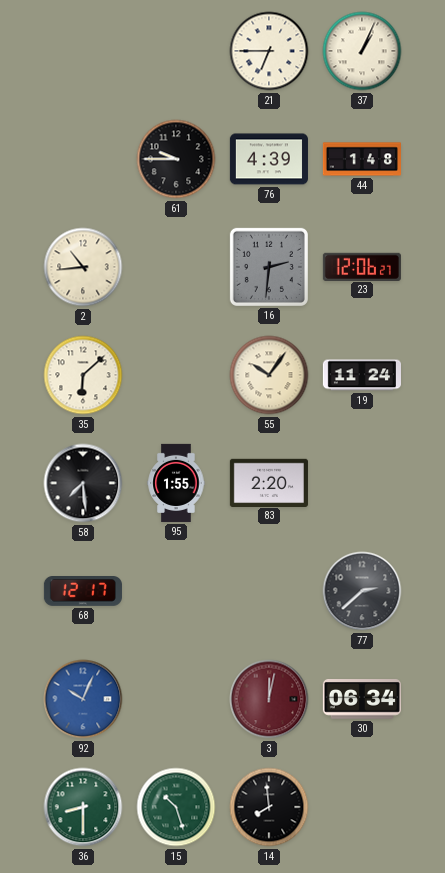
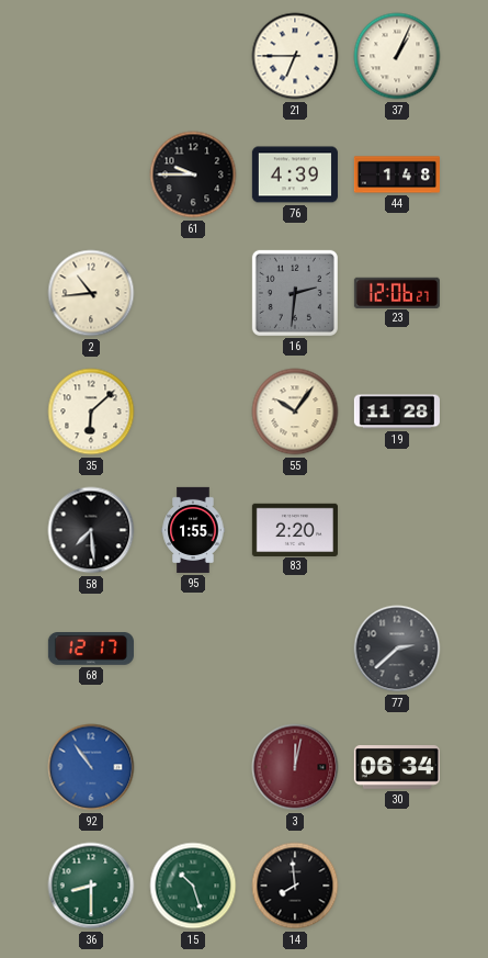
19: 11:24 -> 11:28 (397, 412)
92: 10:04 -> 10:54 (91, 767)
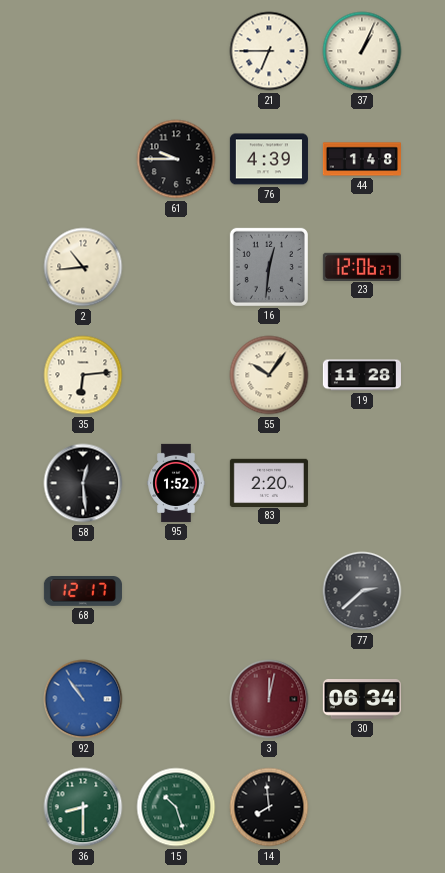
16: 2:31 -> 12:31 (269, 267)
35: 6:08 -> 6:14 (83, 375)
58: 7:29 -> 12:29 (83, 483)
95: 1:55 -> 1:52 (176, 483)
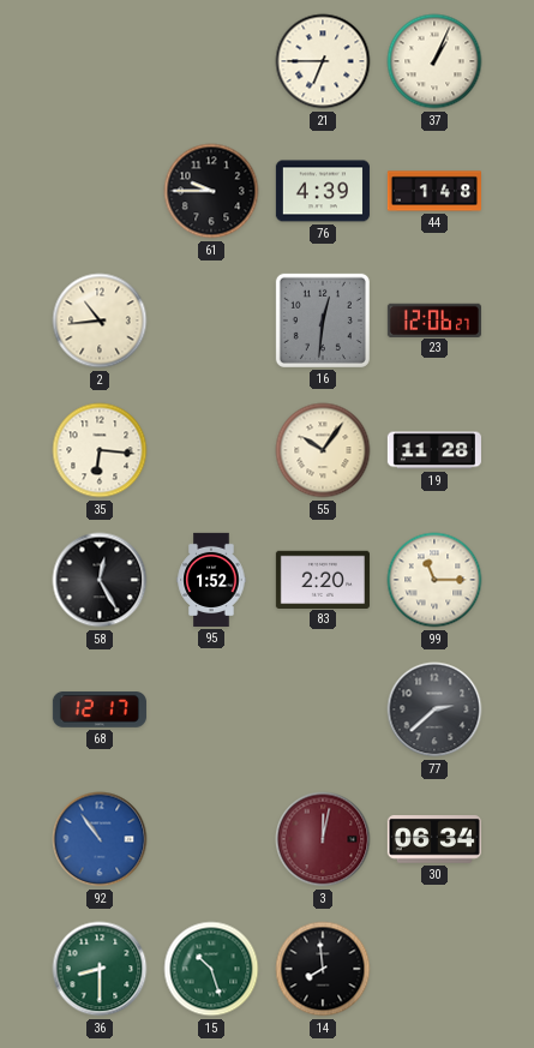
35: 6:14 -> 6:16 (100, 450)
58: 12:29 -> 12:25 (100, 580)
99: none -> 11:15 (434, 580)
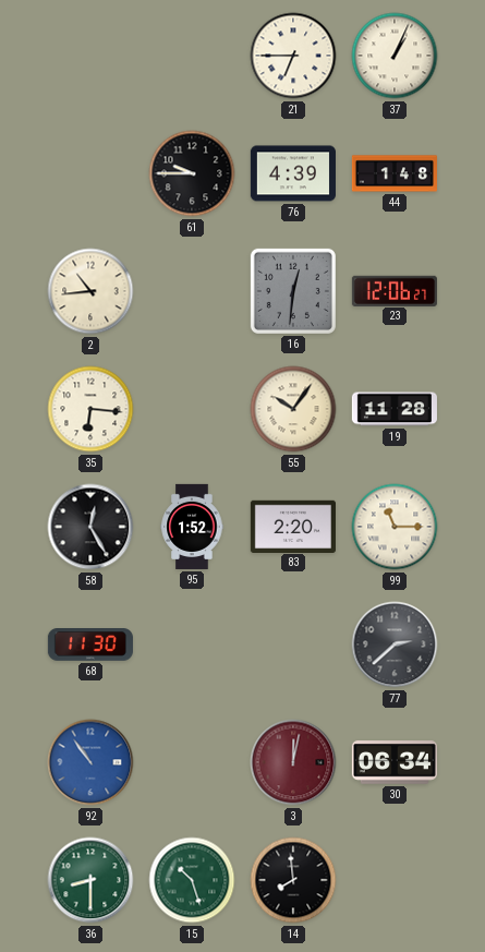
68: 12:17 -> 11:30 (90, 646)
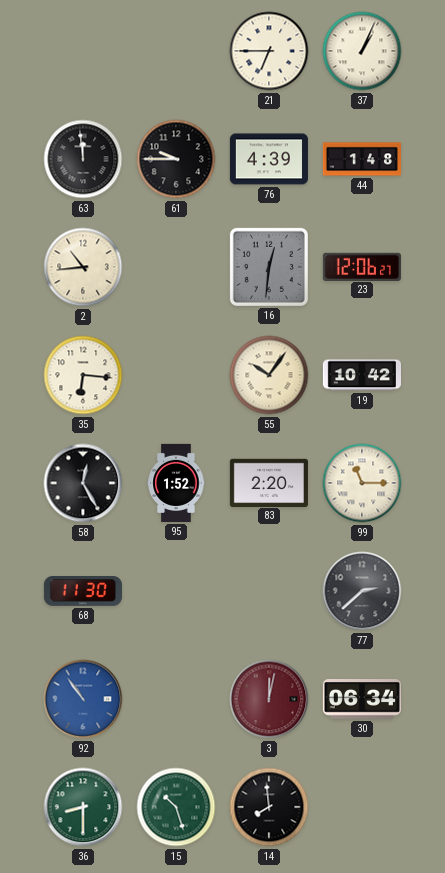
63: none -> 11:59 (83, 159)
19: 11:28 -> 10:42 (362, 375)
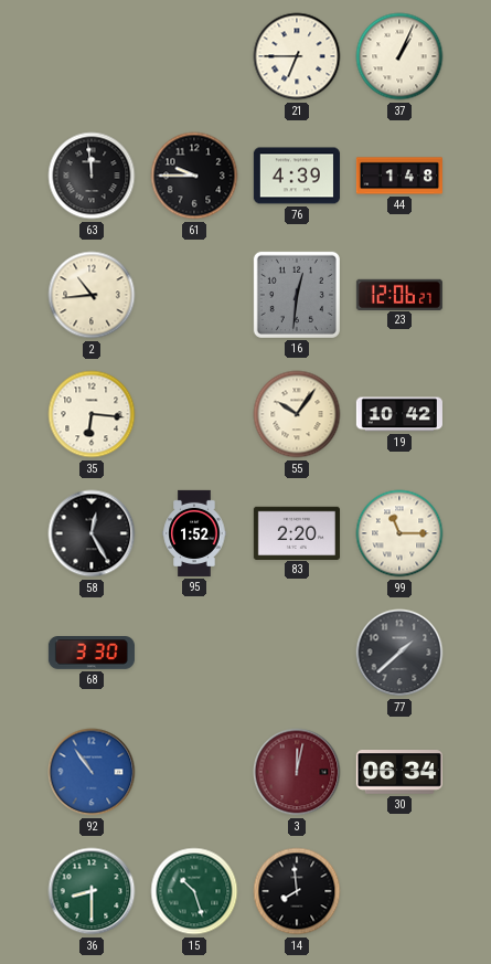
68: 11:30 -> 3:30 (92, 654)
77: 2:38 -> 1:38 (399, 653)
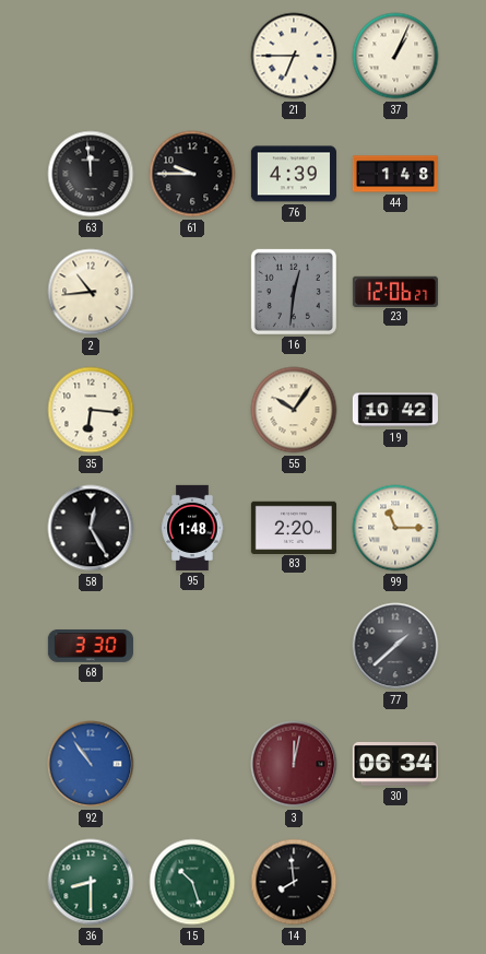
95: 1:52 -> 1:48 (192, 528)
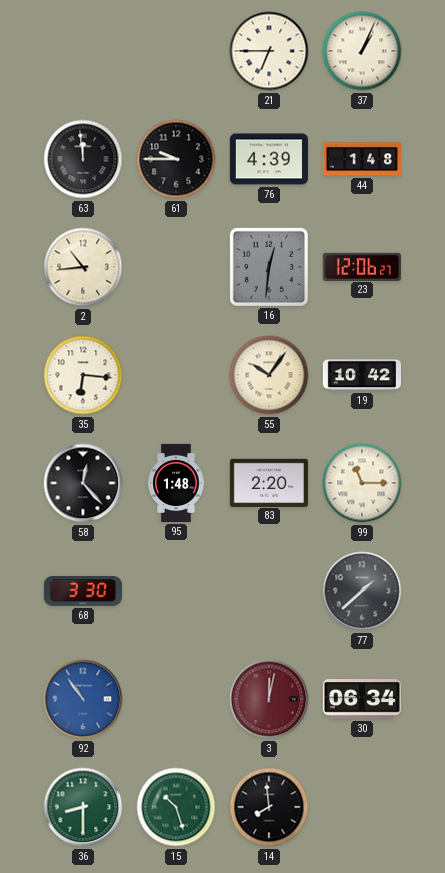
58: 12:25 -> 12:23 (83, 483)
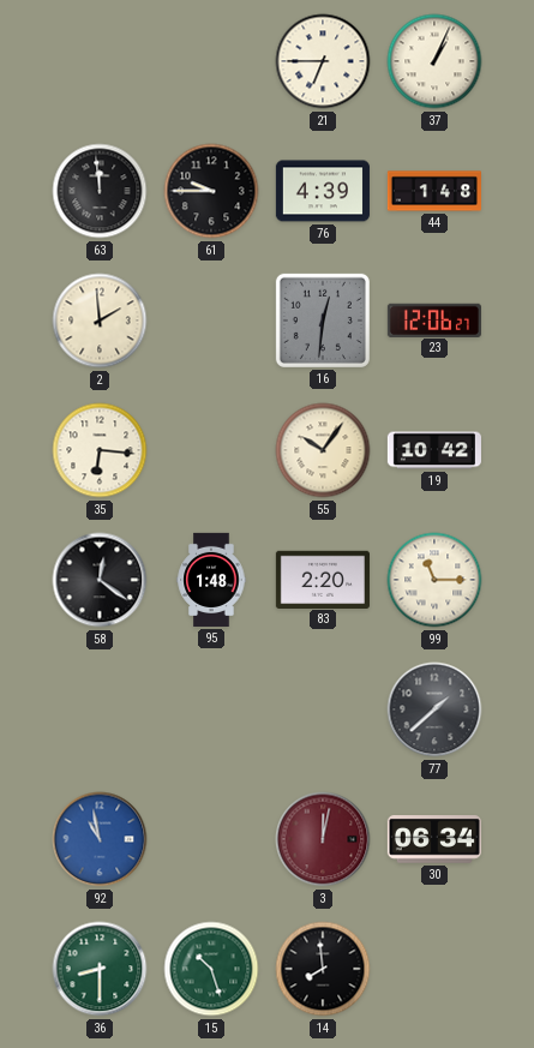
2: 10:44 -> 1:59 (100, 321)
58: 12:23 -> 12:21 (100, 580)
68: 3:30 -> none (83, 592)
92: 10:54 -> 10:58 (100, 839)
